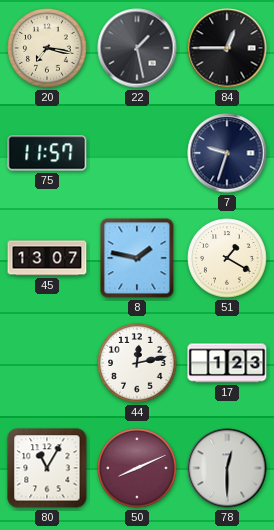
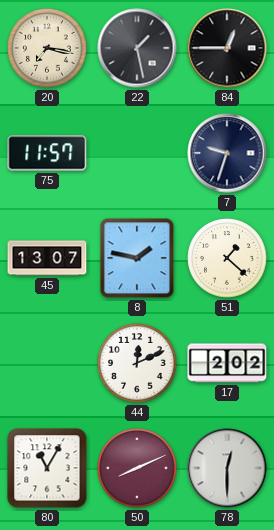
51: 1:20 -> 1:22 (227, 258)
44: 12:13 -> 12:11 (137, 363)
17: 1:23 -> 2:02 (227, 363)
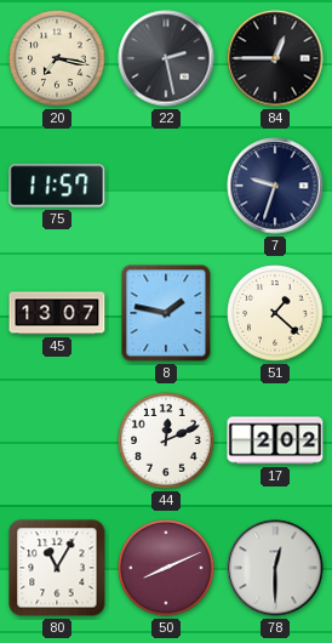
22: 1:28 -> 2:28 (166, 58)
